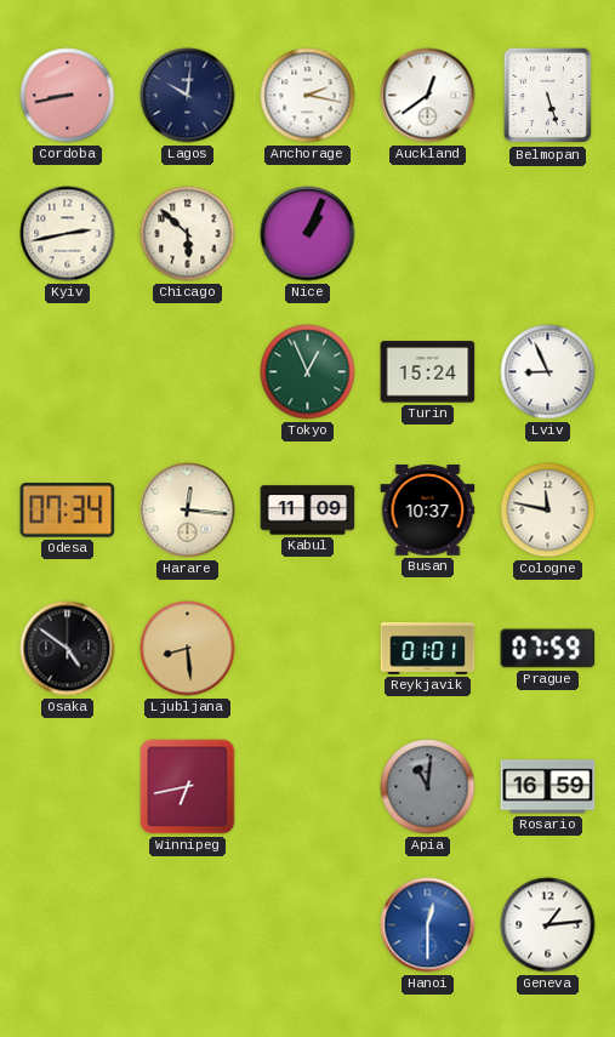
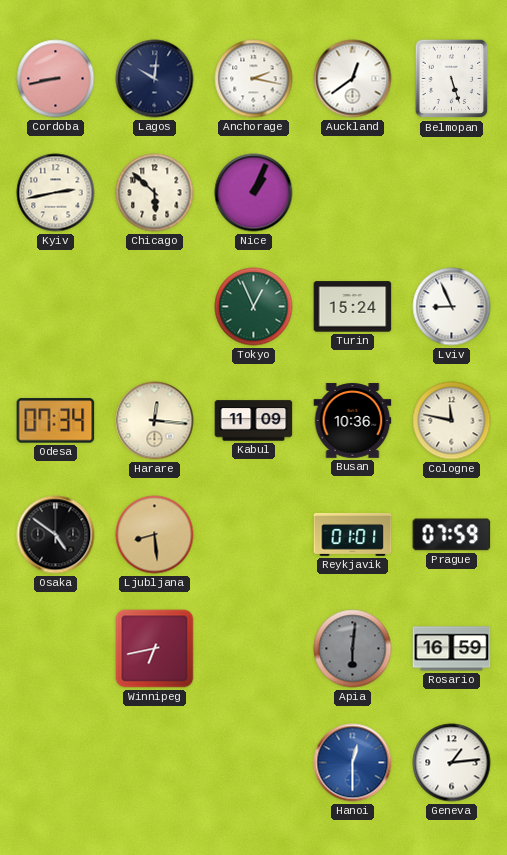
Busan: 10:37 -> 10:36 (353, 421)
Apia: 11:01 -> 6:01 (353, 649)
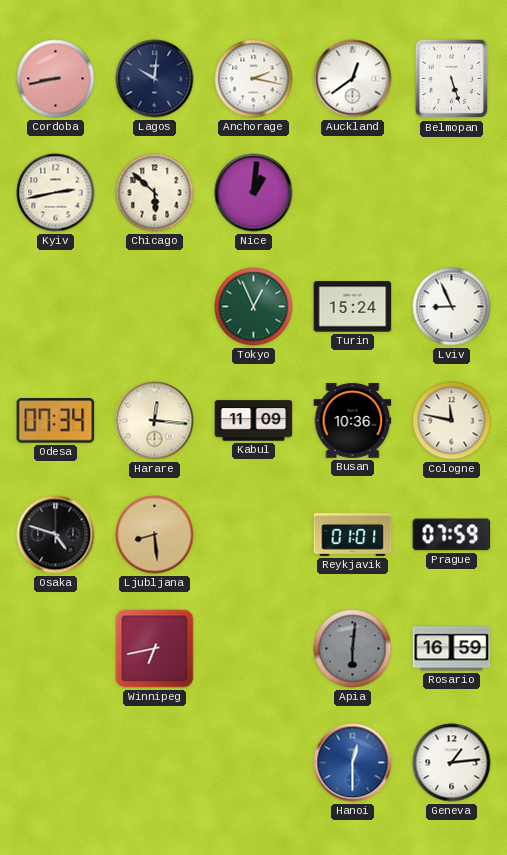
Nice: 1:04 -> 1:01 (254, 193)
Osaka: 4:51 -> 4:48 (56, 535)
